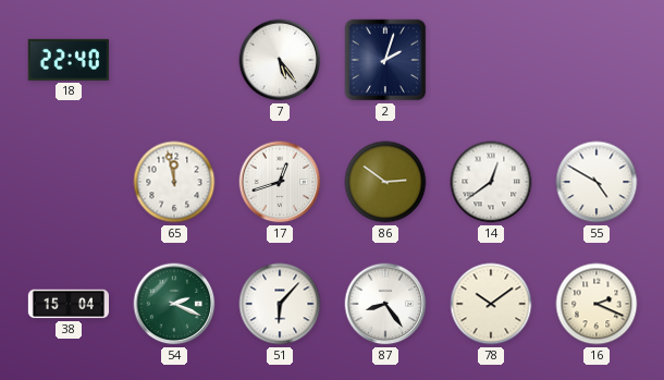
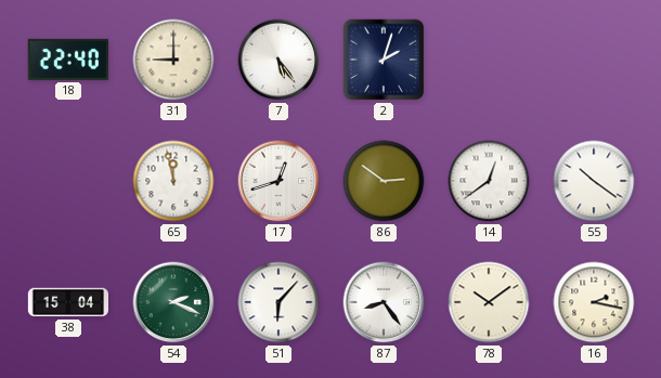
31: none -> 9:00 (173, 60)
55: 4:50 -> 10:21 (594, 181)
16: 2:19 -> 2:17 (594, 302)
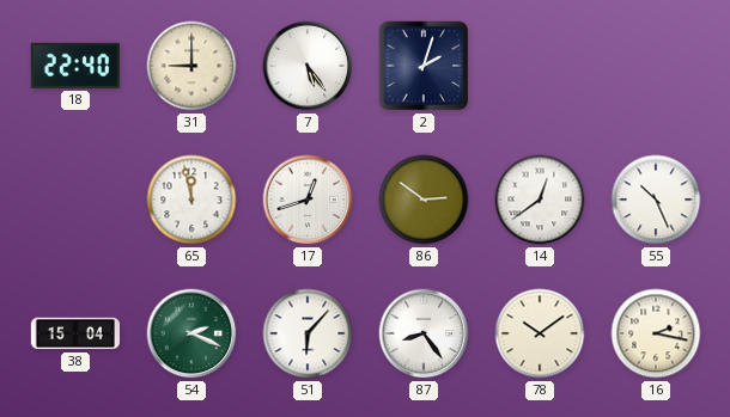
55: 10:21 -> 10:26 (656, 200)
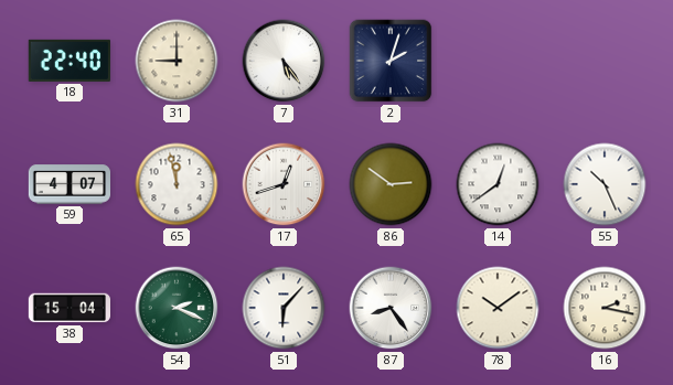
59: none -> 4:07 (70, 184)
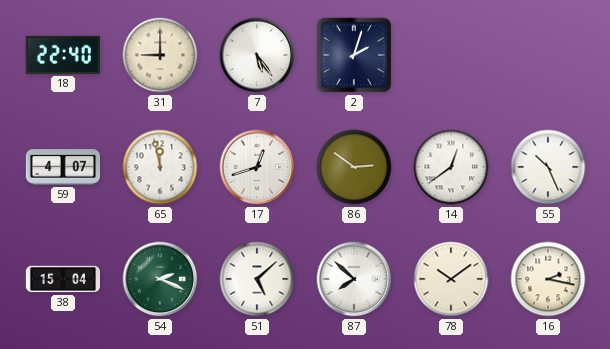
51: 6:07 -> 5:08 (257, 279)
87: 8:24 -> 7:52 (354, 279)
